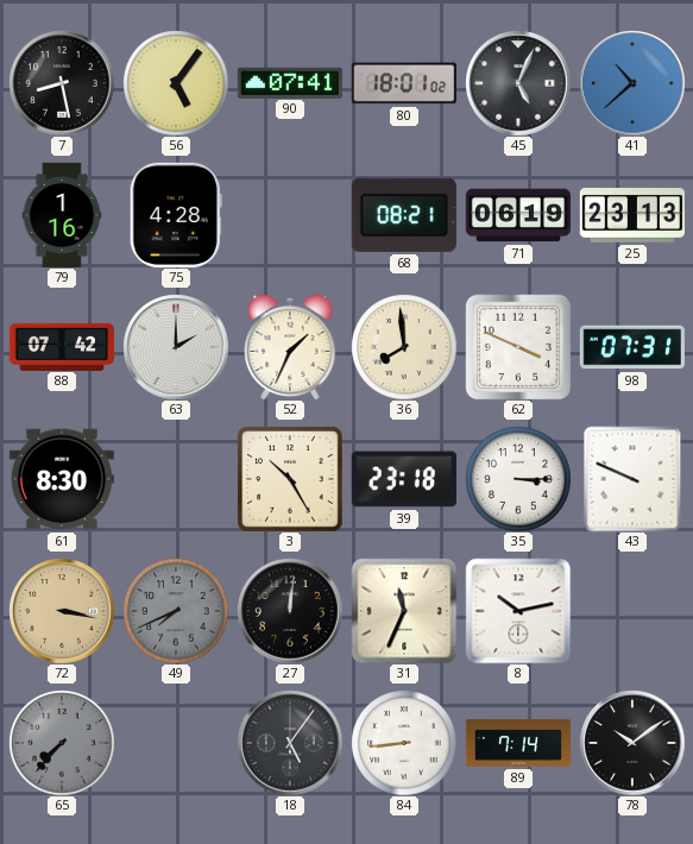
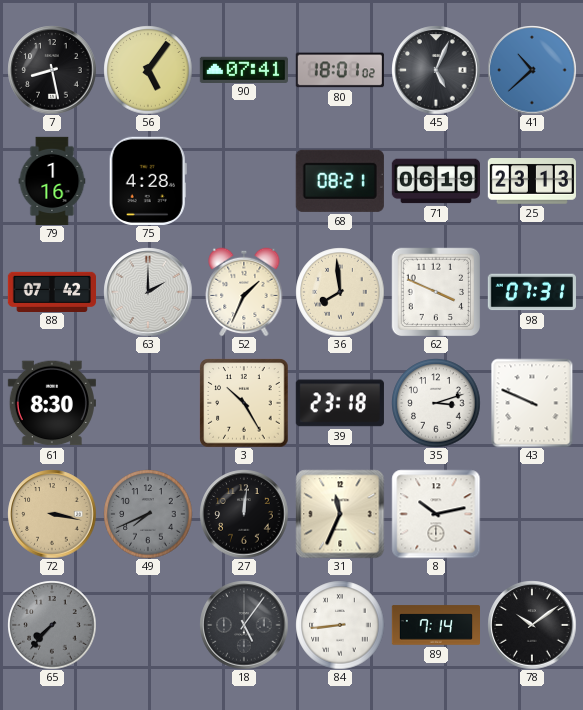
35: 3:15 -> 3:12 (436, 403)
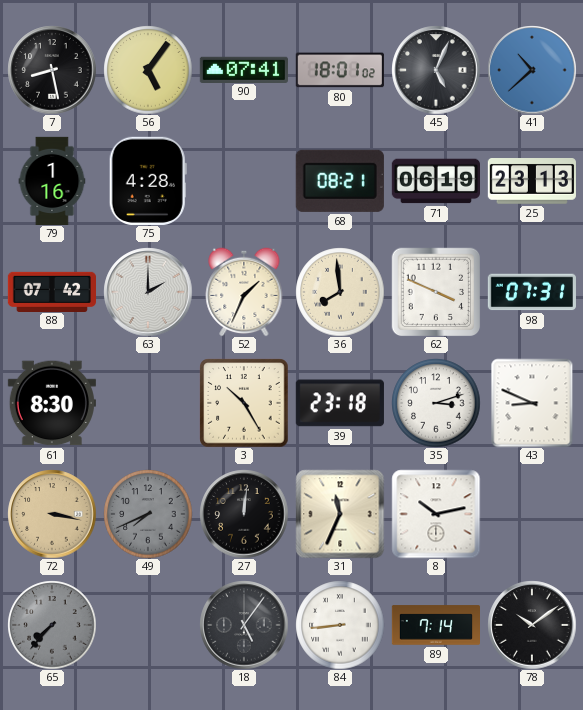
43: 9:49 -> 8:49 (532, 403)
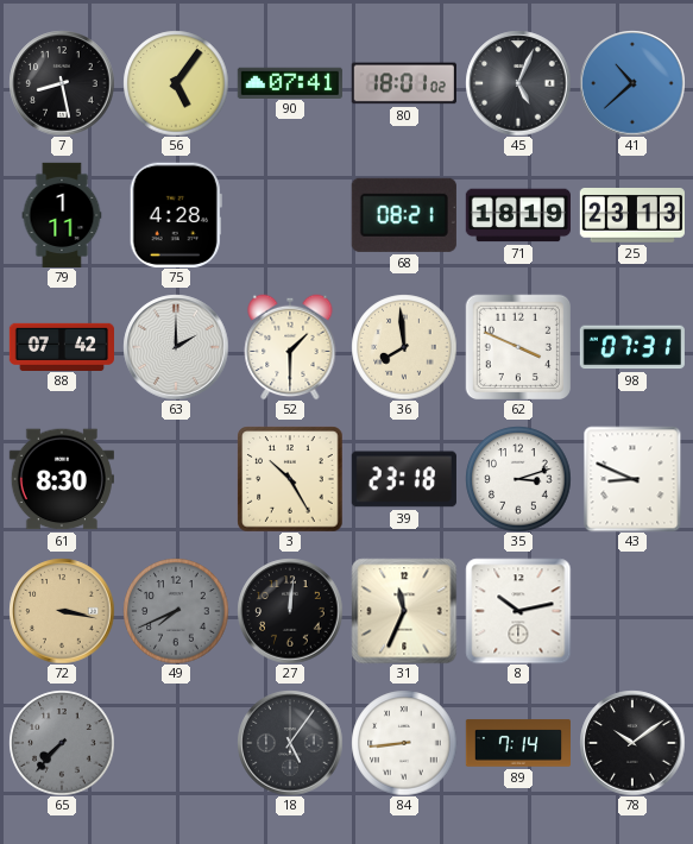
79: 1:16 -> 1:11 (62, 214)
71: 06:19 -> 18:19 (517, 215)
52: 1:34 -> 1:30 (290, 347)
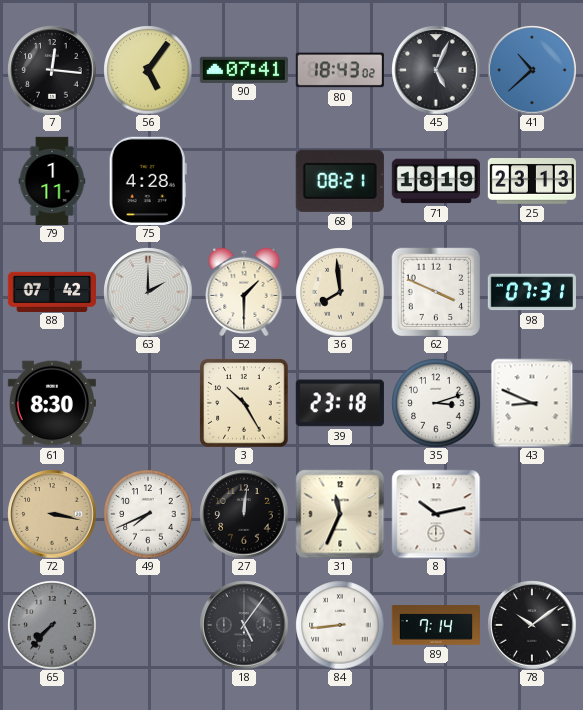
7: 8:28 -> 12:16 (52, 70)
80: 18:01 -> 18:43 (340, 70)
49 dial: grey -> white (148, 514)
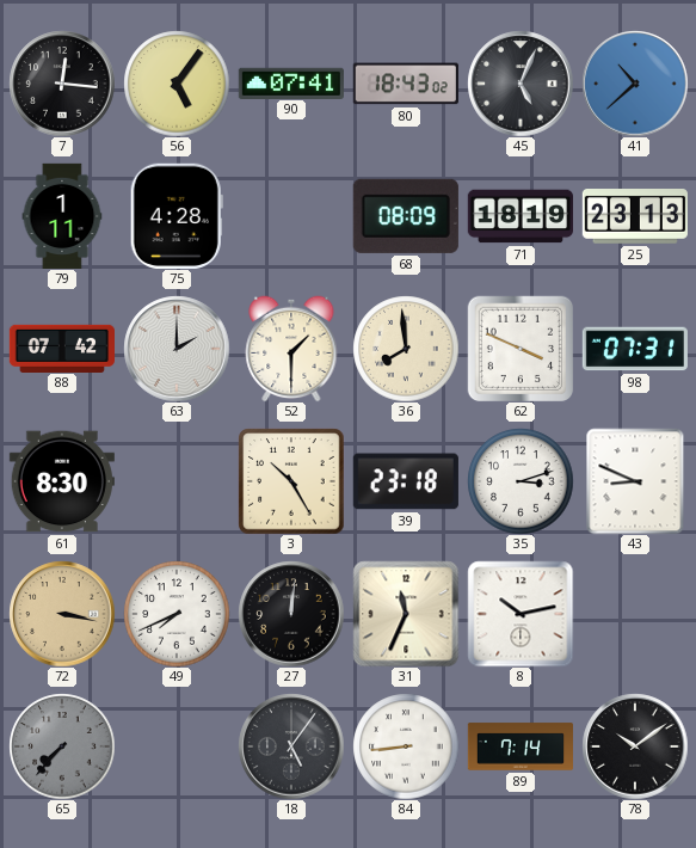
68: 08:21 -> 08:09 (406, 216)
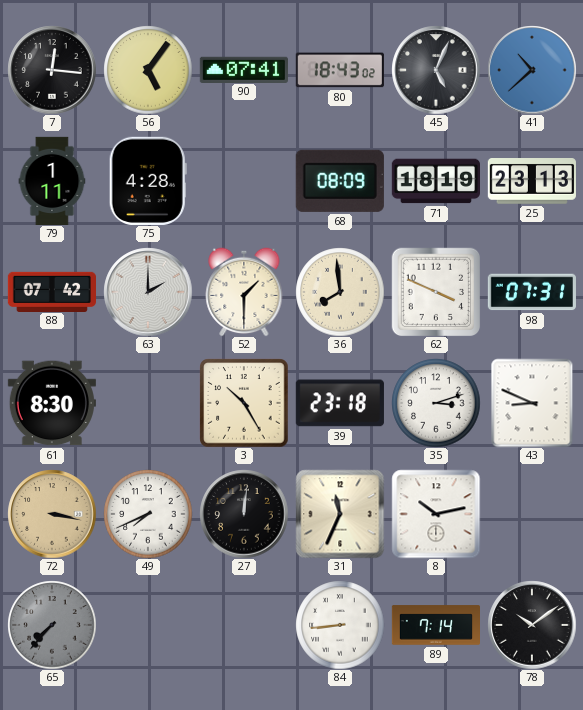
18: 5:06 -> none (291, 746)
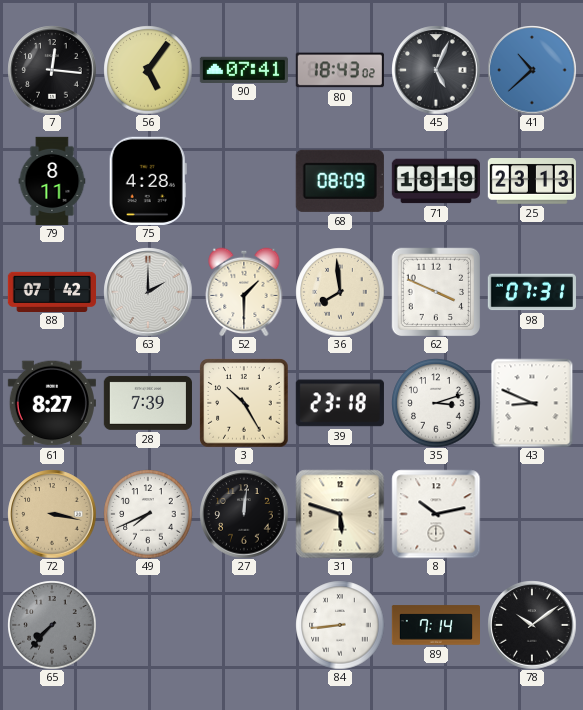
79: 1:11 -> 8:11 (52, 180)
61: 8:30 -> 8:27 (52, 403)
28: none -> 7:39 (148, 403)
31: 11:34 -> 5:48 (340, 514)
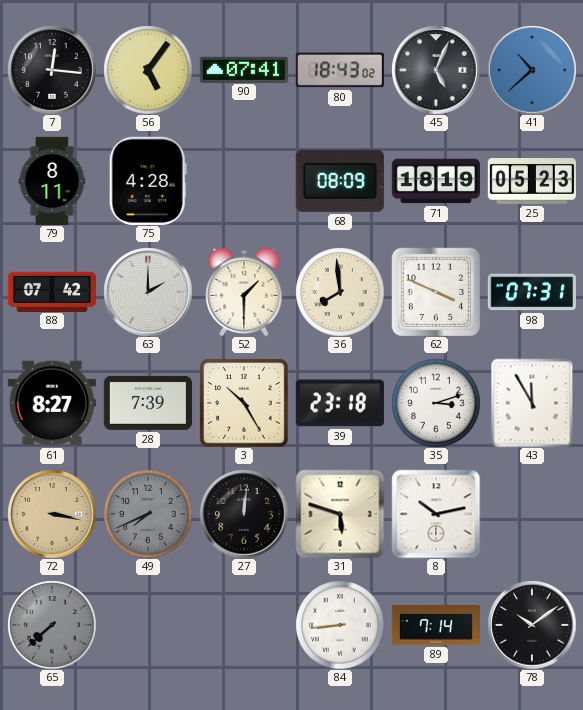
25: 23:13 -> 05:23 (532, 182)
43: 8:49 -> 11:55 (532, 403)
49 dial: white -> grey (148, 514)
65: 7:37 -> 7:38 (52, 625)
